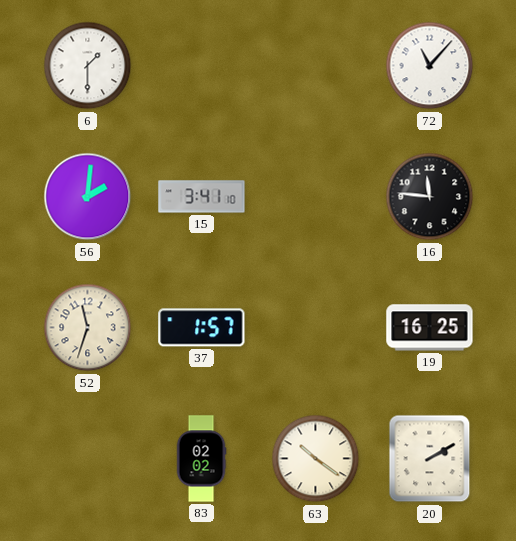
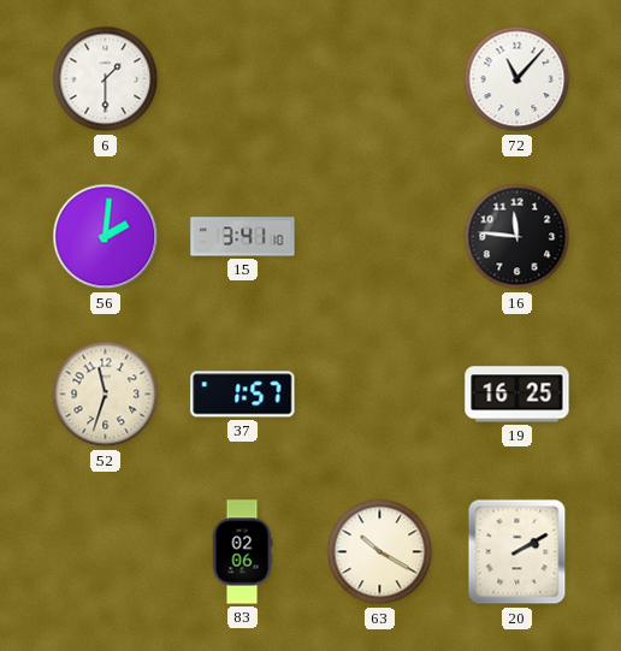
83: 02:02 -> 02:06 (242, 552)
63: 10:21 -> 10:20 (380, 552)
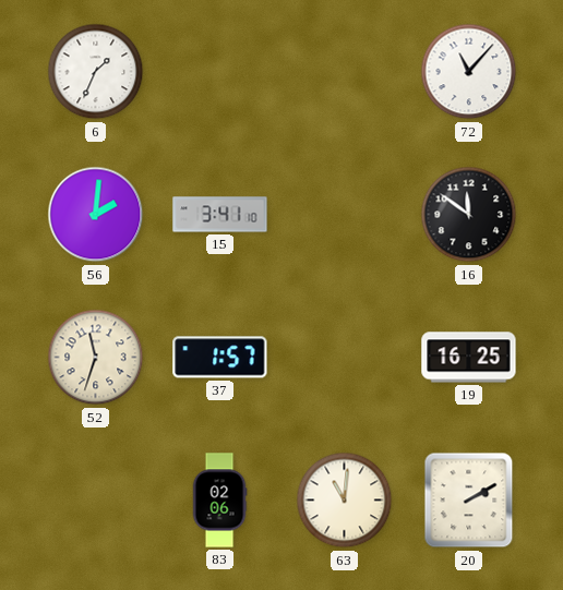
6: 1:30 -> 1:34 (96, 72)
16: 11:46 -> 11:51 (469, 215)
63: 10:20 -> 11:01 (345, 501)
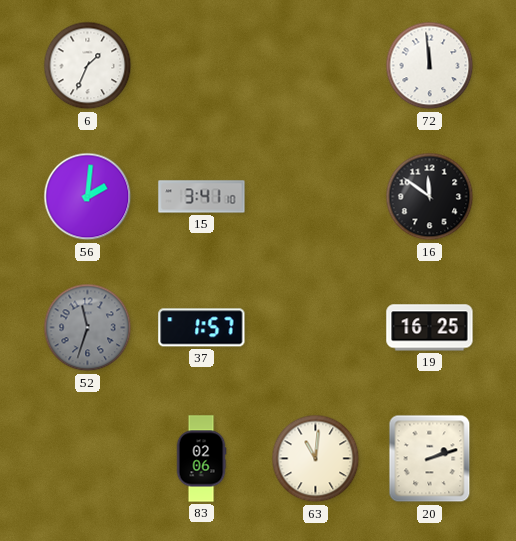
72: 11:07 -> 11:59 (430, 66)
52 dial: cream -> grey (88, 328)
20: 2:10 -> 2:12 (430, 459)
